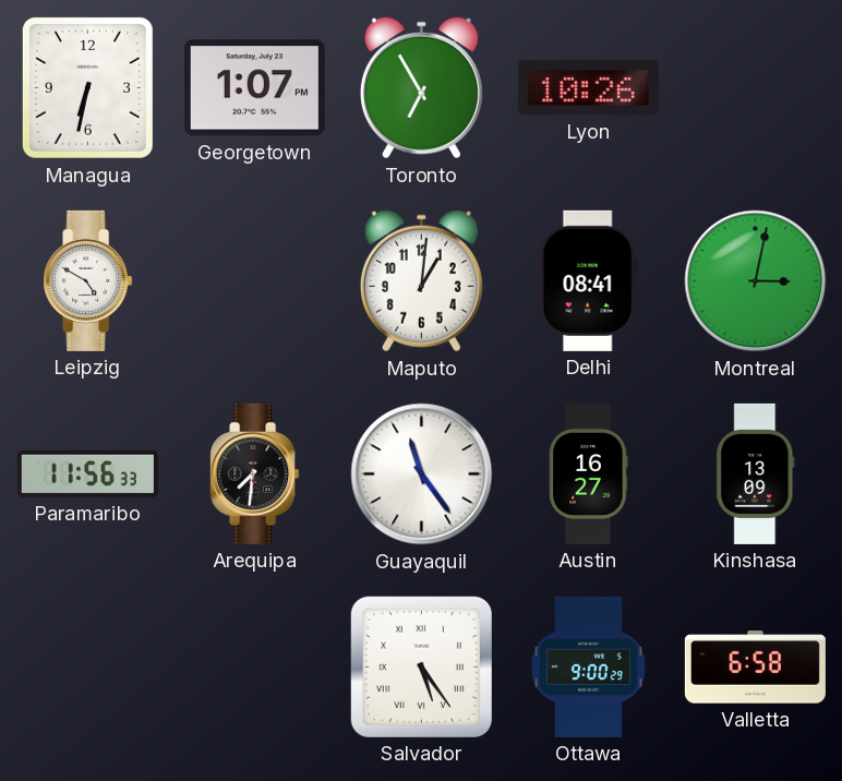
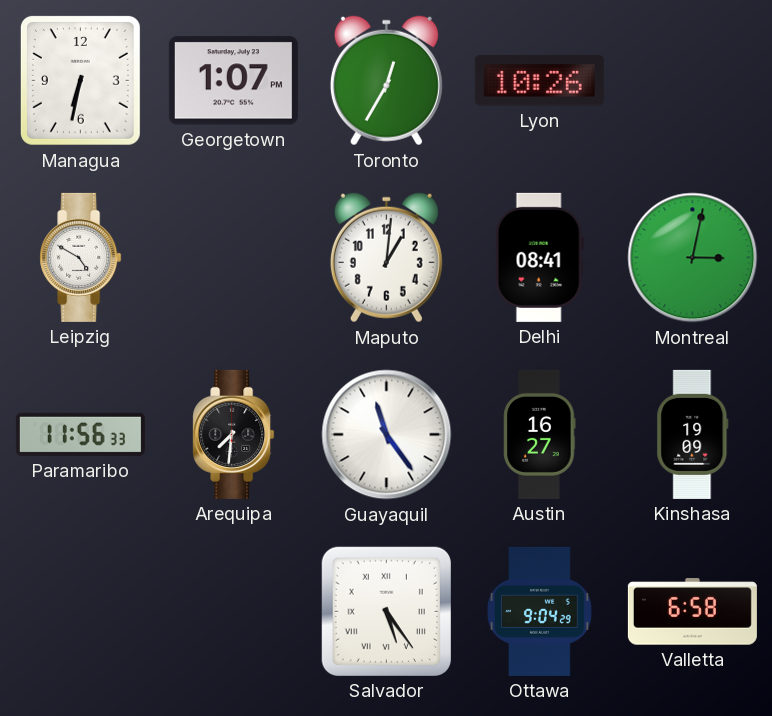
Toronto: 6:55 -> 12:35 (386, 81)
Kinshasa: 13:09 -> 19:09 (693, 434)
Ottawa: 9:00 -> 9:04 (540, 611)
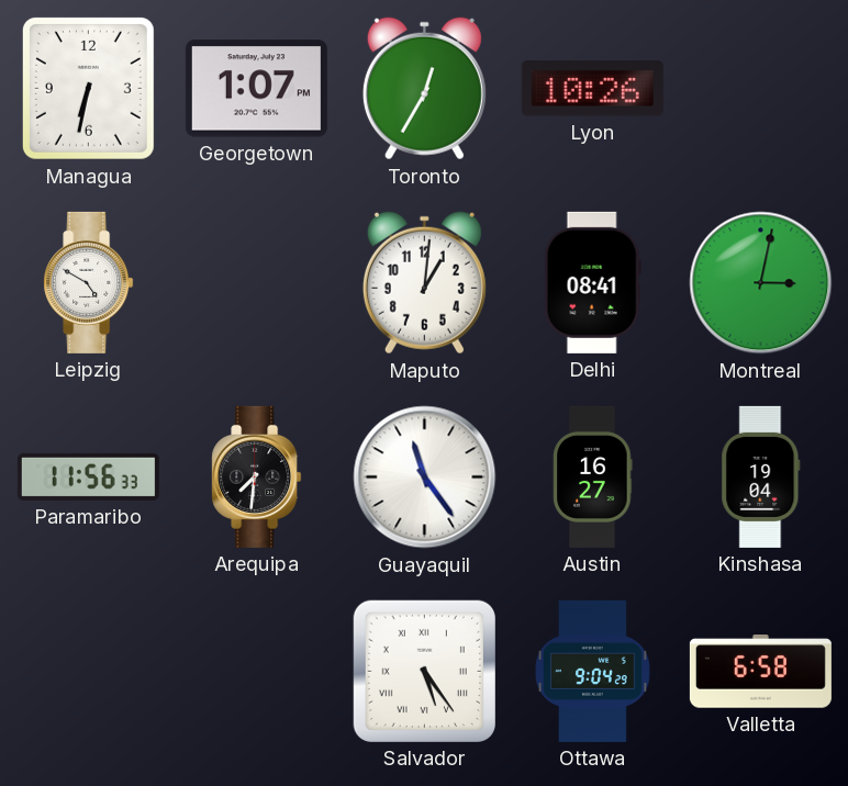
Kinshasa: 19:09 -> 19:04 (761, 476)
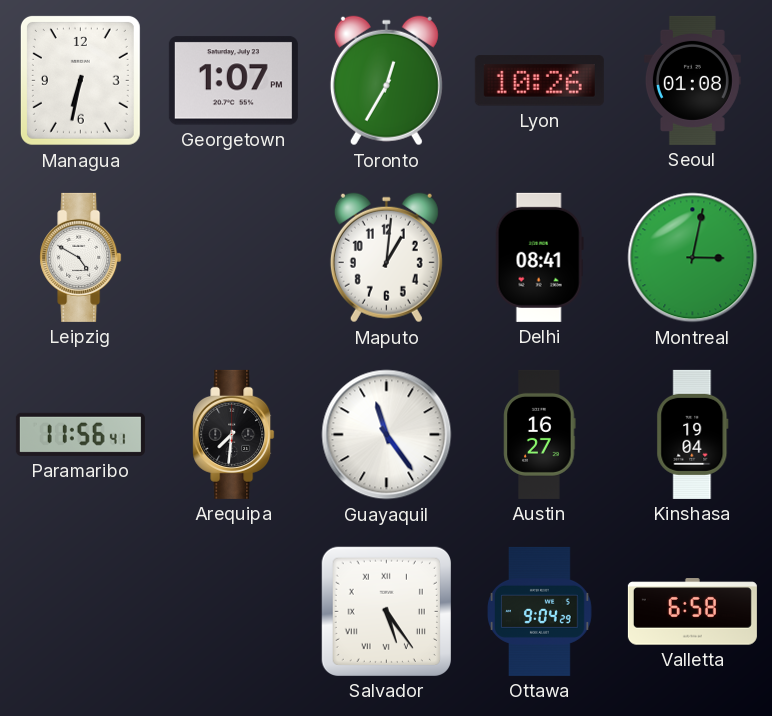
Seoul: none -> 01:08 (692, 80)
Paramaribo: 11:56:33 -> 11:56:41 (80, 434)
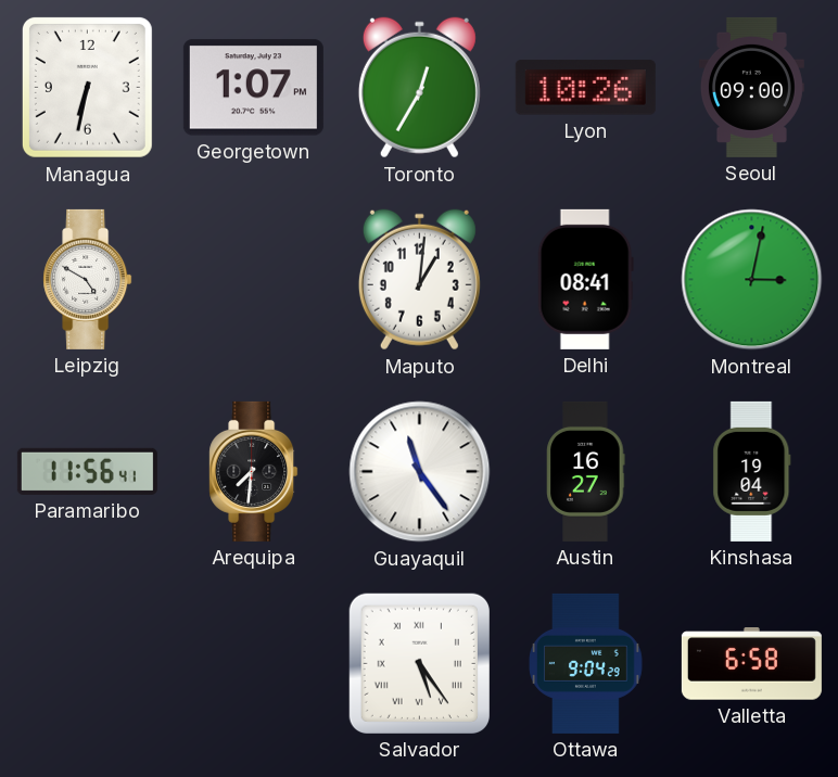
Seoul: 01:08 -> 09:00 (751, 87)
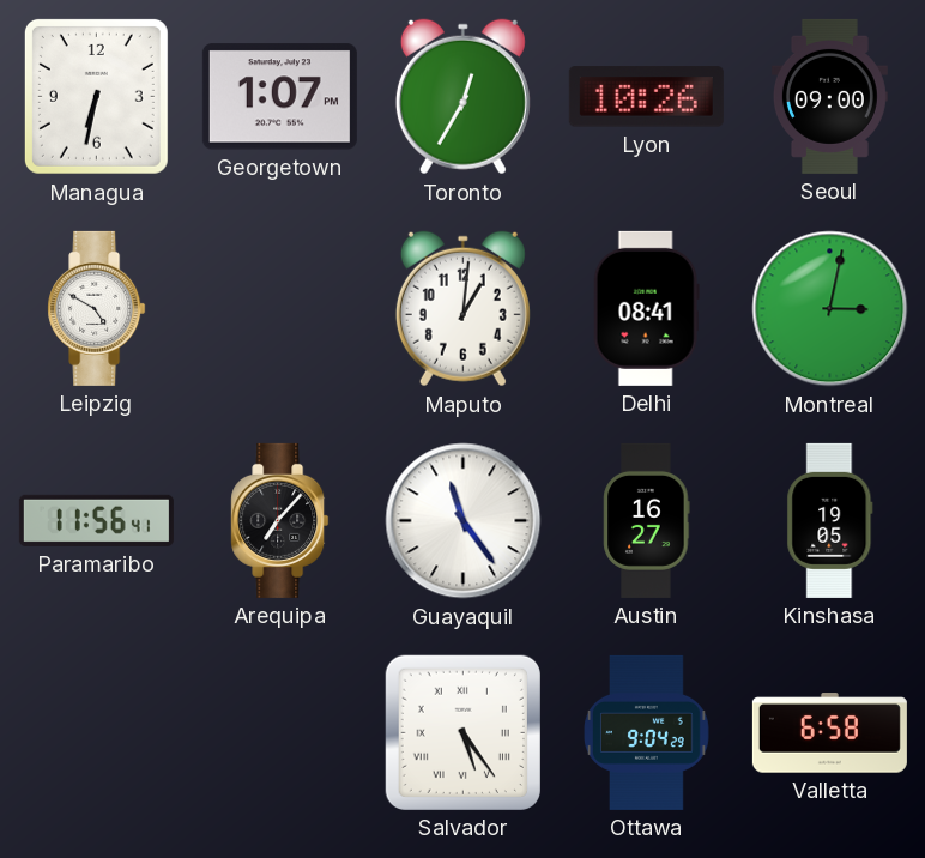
Arequipa: 7:31 -> 7:07 (280, 520)
Kinshasa: 19:04 -> 19:05 (830, 520)
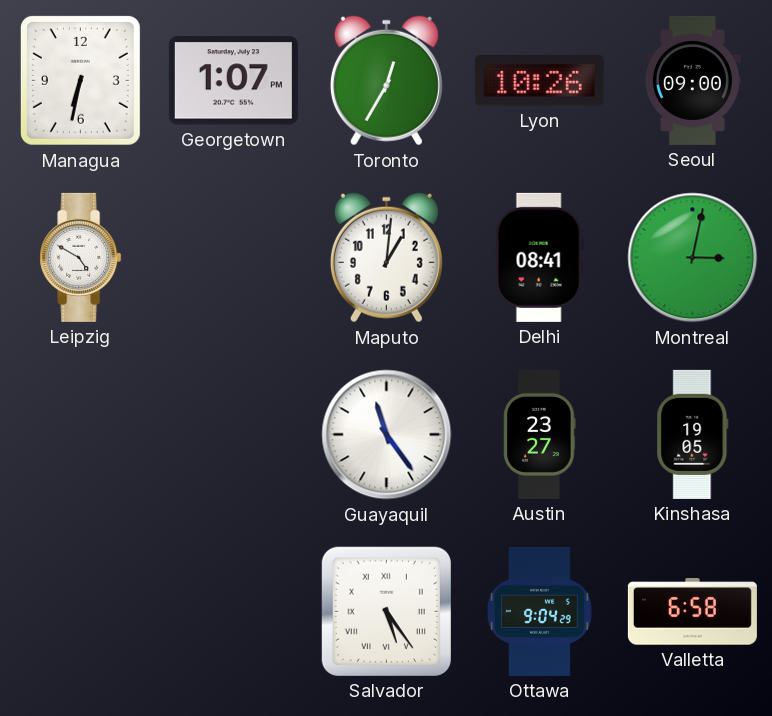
Paramaribo: 11:56 -> none (96, 520)
Arequipa: 7:07 -> none (280, 520)
Austin: 16:27 -> 23:27 (540, 434)
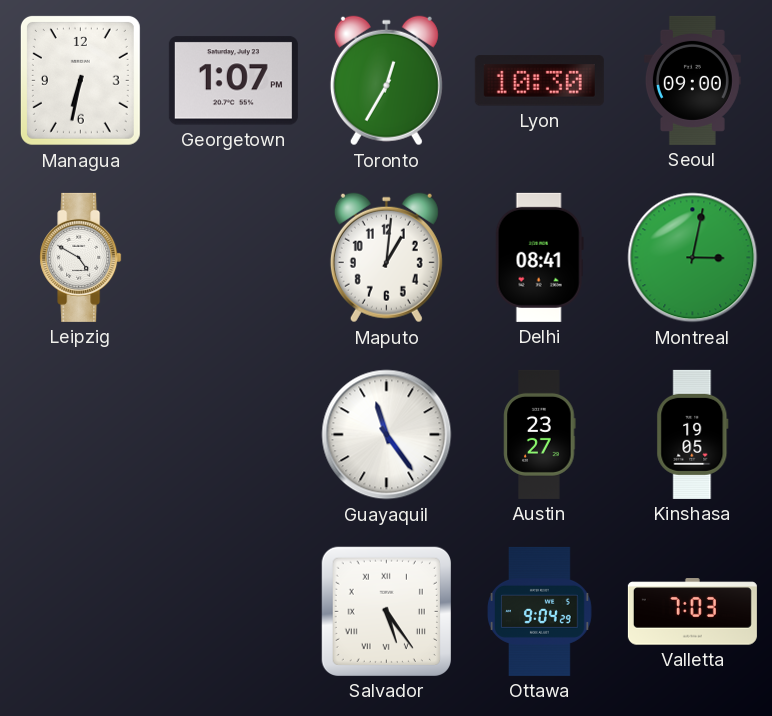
Lyon: 10:26 -> 10:30 (539, 81)
Valletta: 6:58 -> 7:03 (692, 612)
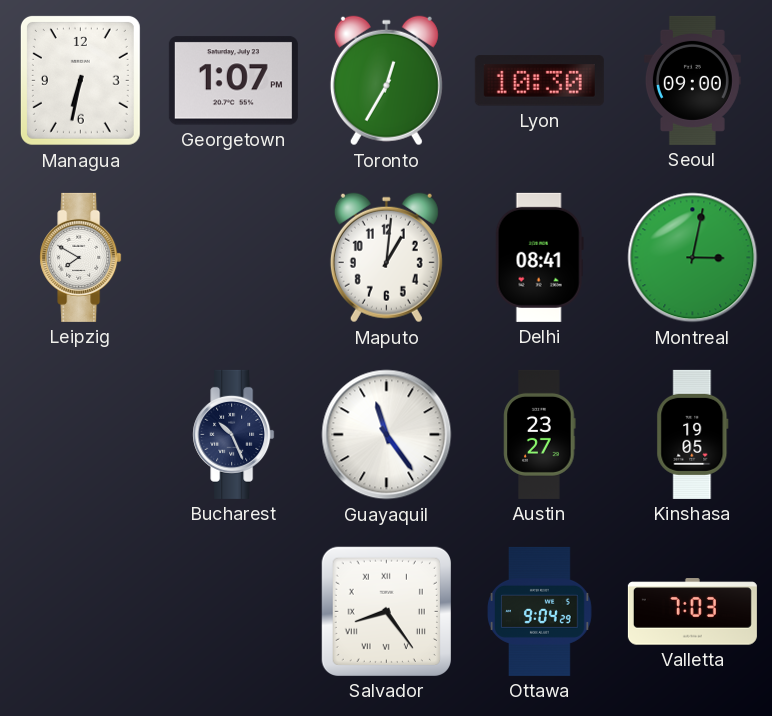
Leipzig: 4:50 -> 7:50 (81, 257)
Bucharest: none -> 10:26 (234, 434)
Salvador: 5:24 -> 8:24 (386, 611)
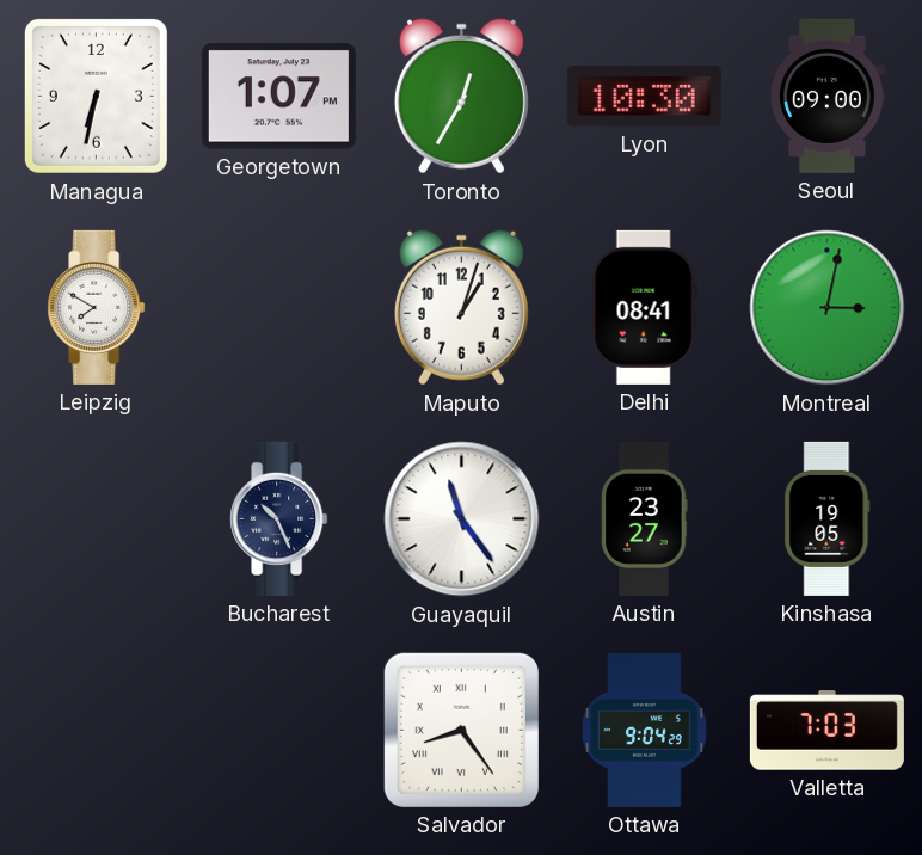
Maputo: 1:01 -> 1:03 (461, 308)
